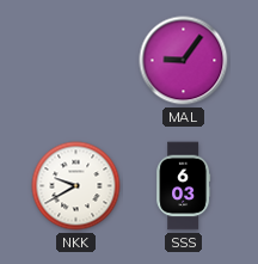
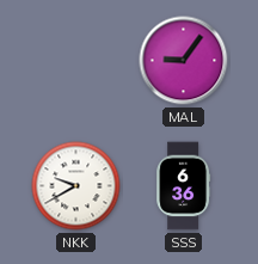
SSS: 6:03 -> 6:36 (184, 186)
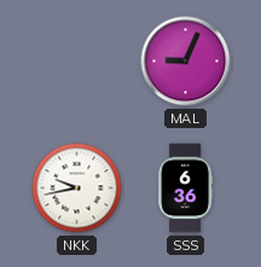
MAL: 9:06 -> 9:04 (186, 62)
NKK: 9:40 -> 9:43 (77, 188)
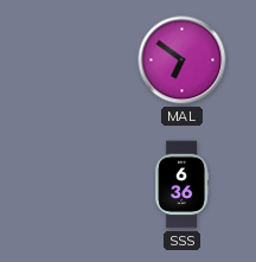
MAL: 9:04 -> 6:51 (183, 60)
NKK: 9:43 -> none (77, 188)
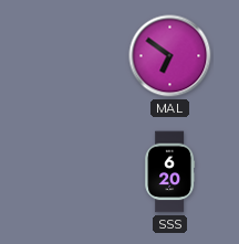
SSS: 6:36 -> 6:20 (170, 172)
